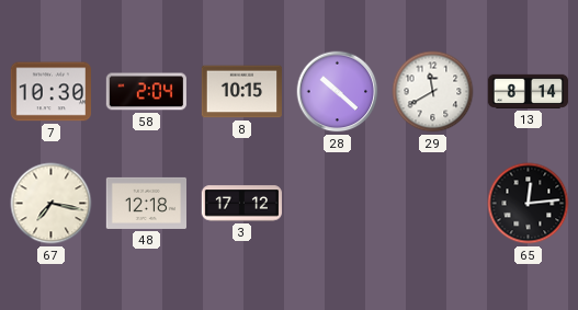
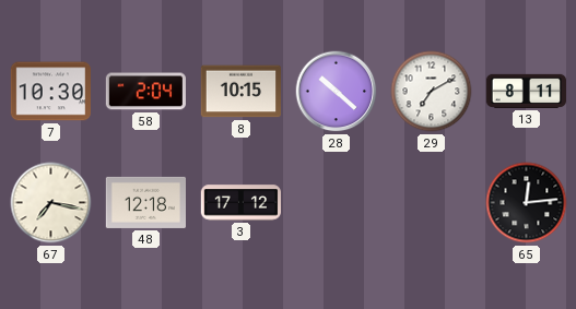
29: 11:40 -> 7:10 (432, 92)
13: 8:14 -> 8:11 (527, 91)
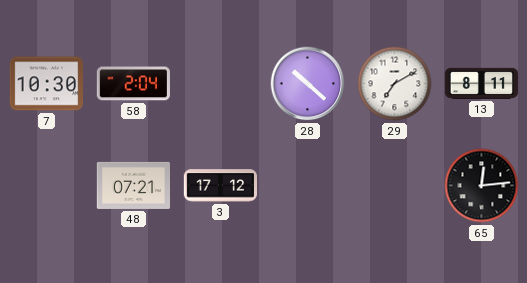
8: 10:15 -> none (240, 92)
67: 7:17 -> none (51, 203)
48: 12:18 -> 07:21 (133, 185)
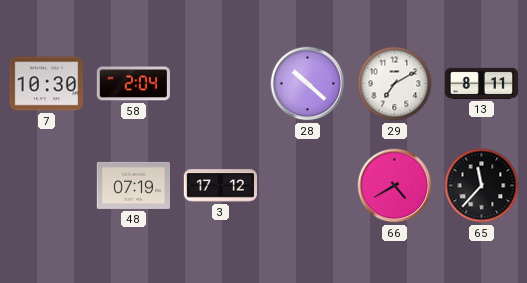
48: 07:21 -> 07:19 (133, 185)
66: none -> 4:40 (395, 186)
65: 12:14 -> 11:37 (482, 186)
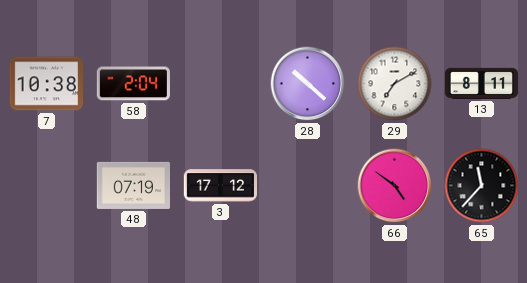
7: 10:30 -> 10:38 (46, 84)
66: 4:40 -> 4:51 (395, 186)
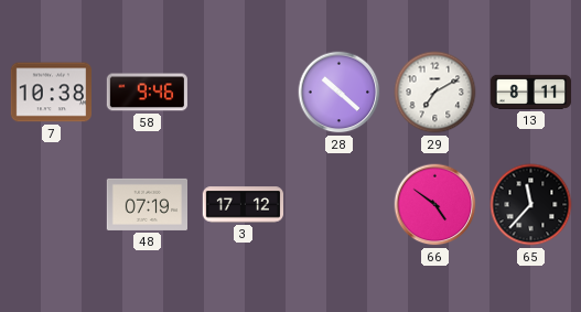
58: 2:04 -> 9:46 (147, 93)
